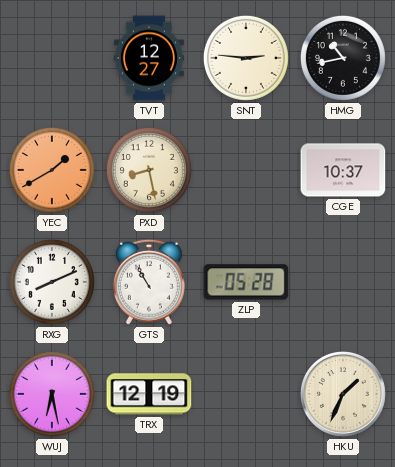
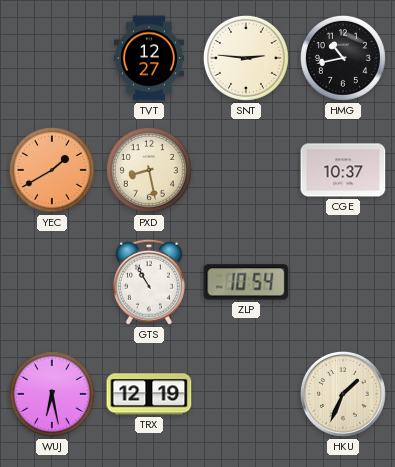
RXG: 8:11 -> none (52, 282)
ZLP: 05:28 -> 10:54 (246, 282)
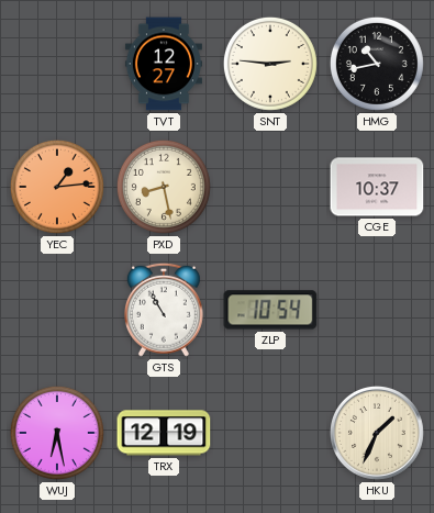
YEC: 1:40 -> 1:14 (57, 187)
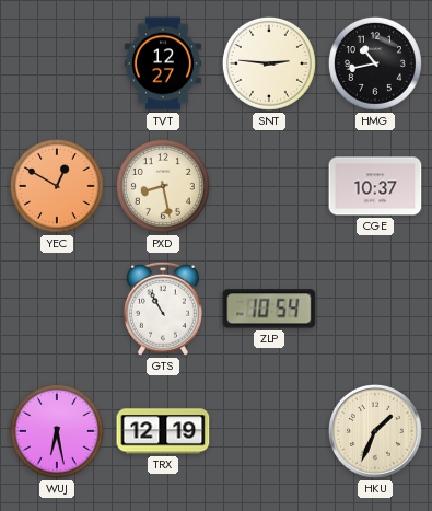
YEC: 1:14 -> 12:50 (57, 186)
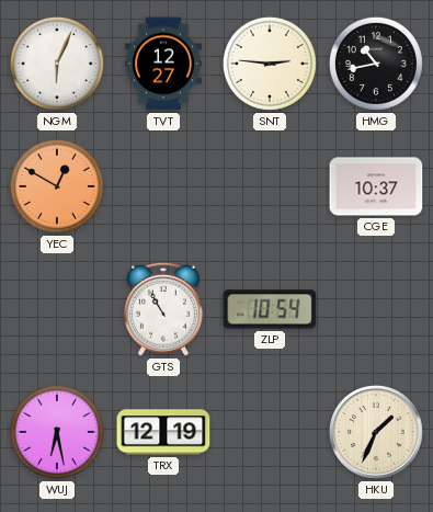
NGM: none -> 6:04 (57, 64)
PXD: 8:28 -> none (163, 186)
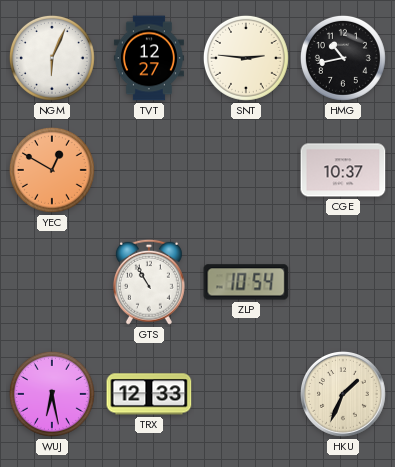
TRX: 12:19 -> 12:33 (149, 394)
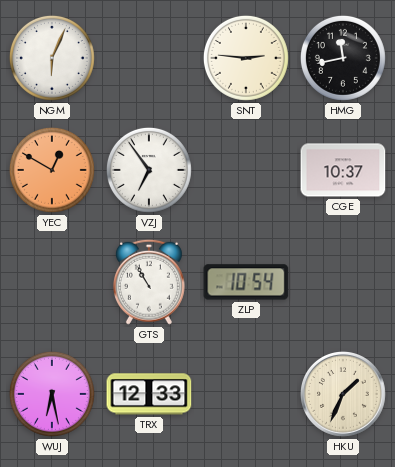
TVT: 12:27 -> none (149, 58)
HMG: 10:43 -> 11:43 (343, 58)
VZJ: none -> 6:54 (149, 170)
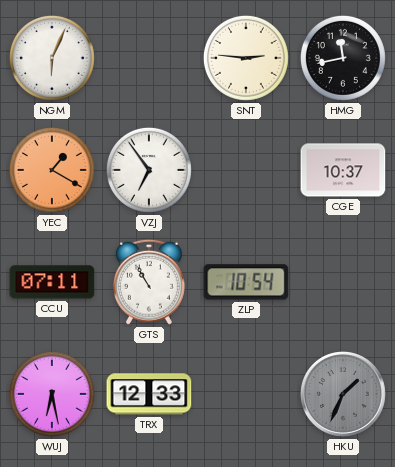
YEC: 12:50 -> 1:20 (52, 170)
CCU: none -> 07:11 (52, 282)
HKU dial: cream -> grey (344, 395)
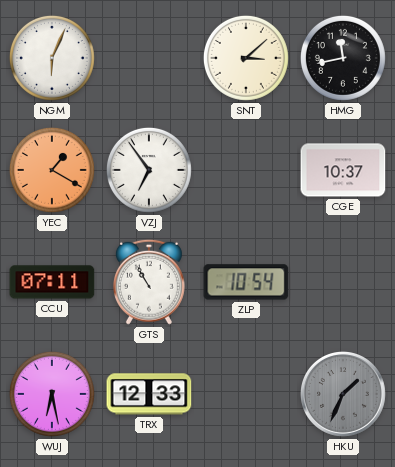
SNT: 2:46 -> 3:08 (246, 58)
